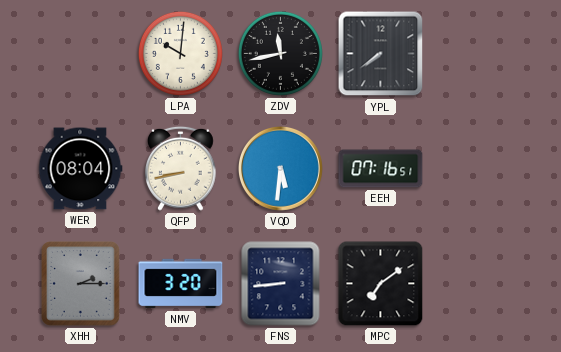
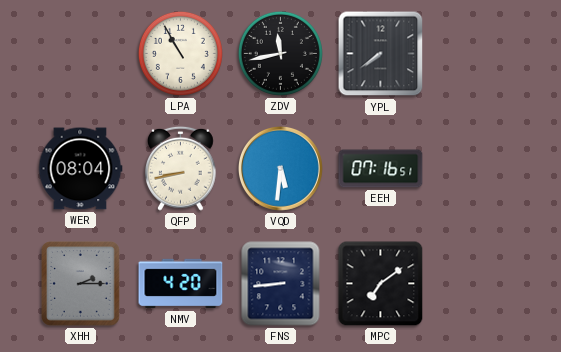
LPA: 10:01 -> 10:55 (180, 53)
NMV: 3:20 -> 4:20 (181, 284)
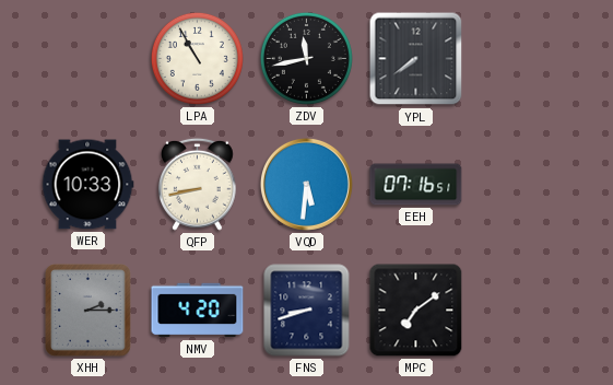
WER: 08:04 -> 10:33 (87, 185)
FNS: 8:44 -> 8:42 (307, 311)
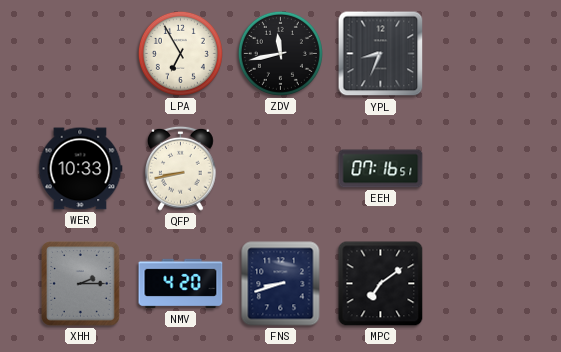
LPA: 10:55 -> 6:55 (180, 53)
YPL: 7:39 -> 8:34 (381, 54)
VQD: 5:31 -> none (306, 184)
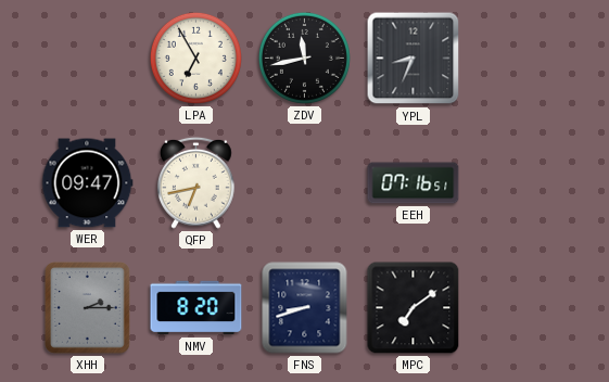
WER: 10:33 -> 09:47 (87, 183)
QFP: 8:43 -> 6:43 (196, 182)
NMV: 4:20 -> 8:20 (196, 308)
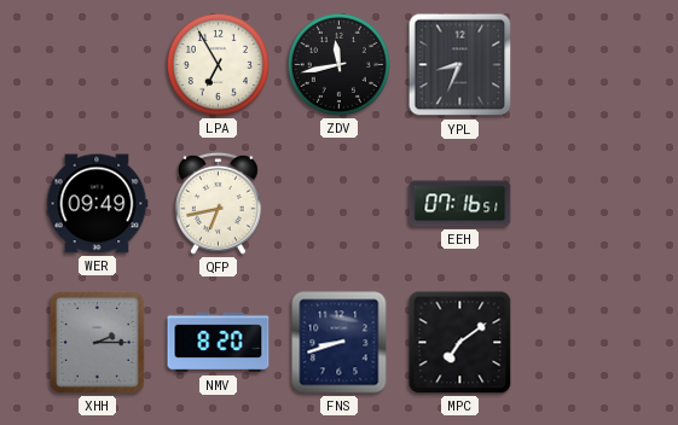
WER: 09:47 -> 09:49 (97, 204)
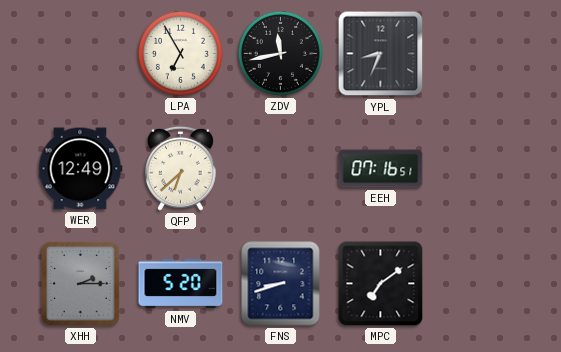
WER: 09:49 -> 12:49 (80, 169)
QFP: 6:43 -> 6:38 (181, 168)
NMV: 8:20 -> 5:20 (181, 284)
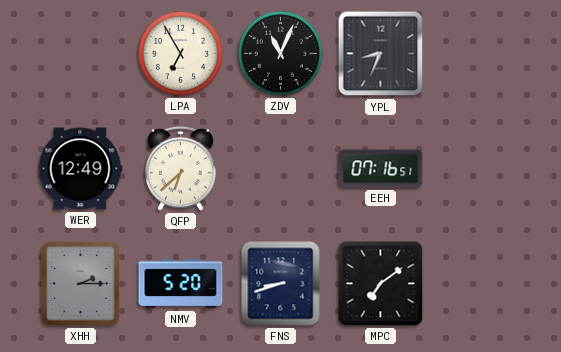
ZDV: 11:43 -> 11:04 (280, 53)
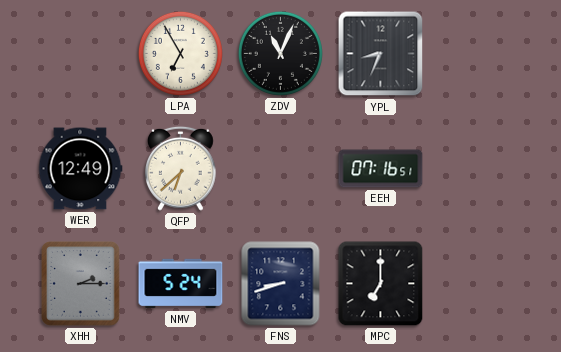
NMV: 5:20 -> 5:24 (181, 284)
MPC: 7:09 -> 7:00 (381, 284)
